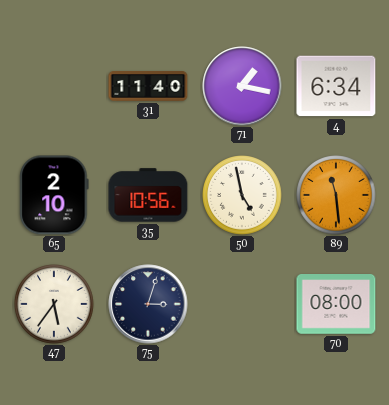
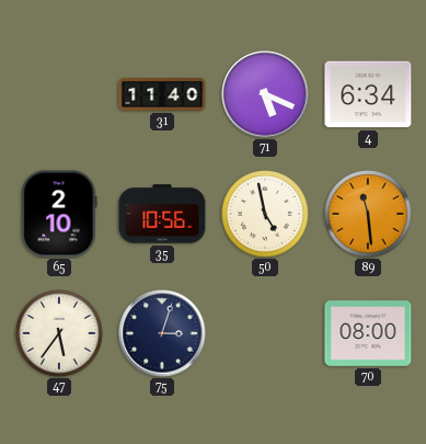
71: 1:17 -> 5:19 (265, 94)
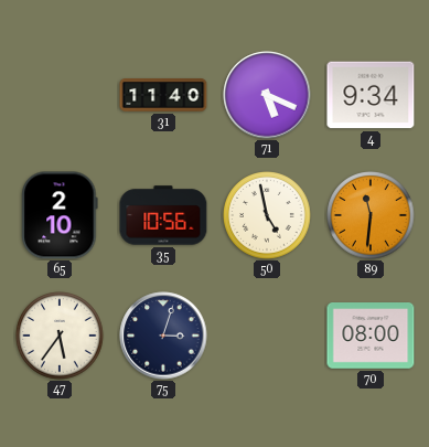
4: 6:34 -> 9:34 (371, 95)
89: 11:29 -> 11:31 (371, 215)
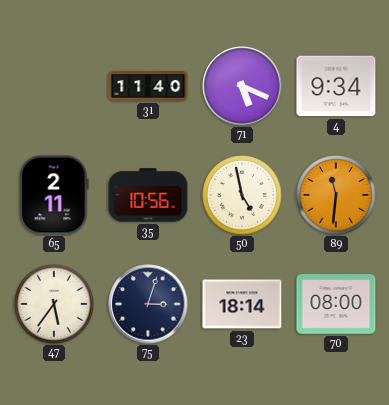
65: 2:10 -> 2:11 (54, 195)
23: none -> 18:14 (242, 304)
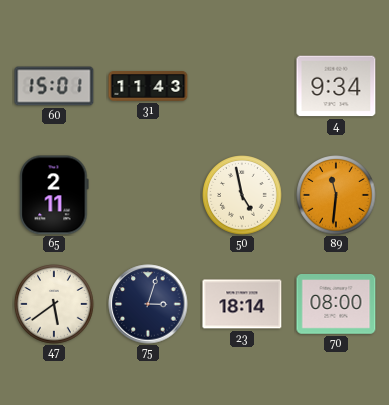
60: none -> 15:01 (54, 86)
31: 11:40 -> 11:43 (148, 86)
71: 5:19 -> none (242, 86)
35: 10:56 -> none (148, 195)
47: 5:36 -> 5:39 (54, 304)
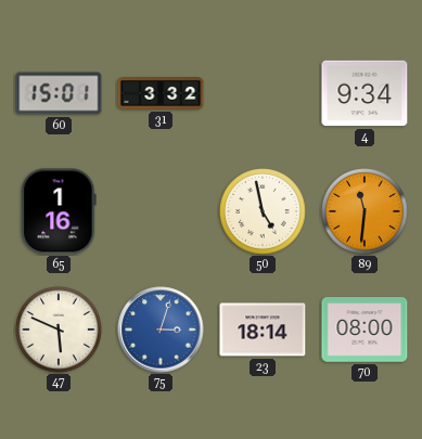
31: 11:43 -> 3:32 (161, 93)
65: 2:11 -> 1:16 (59, 211)
47: 5:39 -> 5:49 (59, 330)
75 dial: navy -> blue (161, 330)
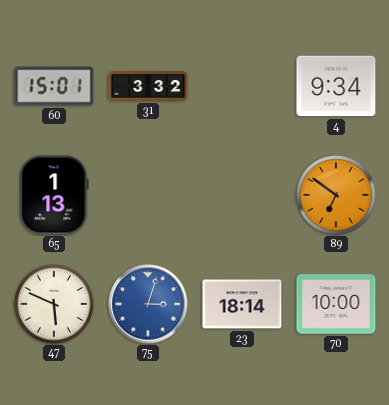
65: 1:16 -> 1:13 (54, 195)
50: 4:58 -> none (263, 211)
89: 11:31 -> 6:51 (336, 195)
70: 08:00 -> 10:00 (336, 305)
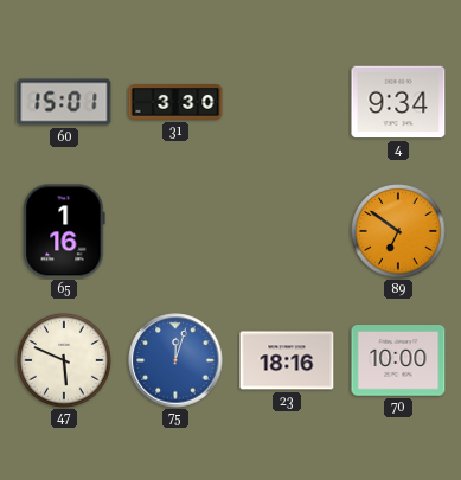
31: 3:32 -> 3:30 (175, 102)
65: 1:13 -> 1:16 (64, 231)
75: 3:03 -> 12:03 (175, 360)
23: 18:14 -> 18:16 (287, 360)
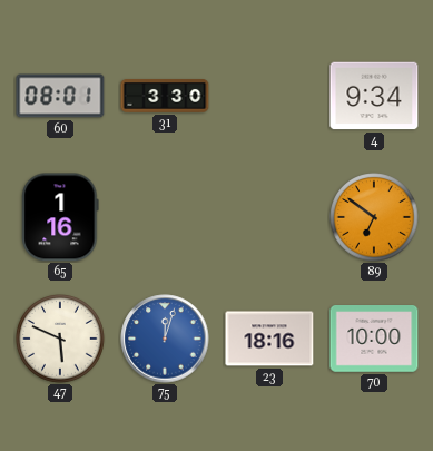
60: 15:01 -> 08:01 (60, 96)
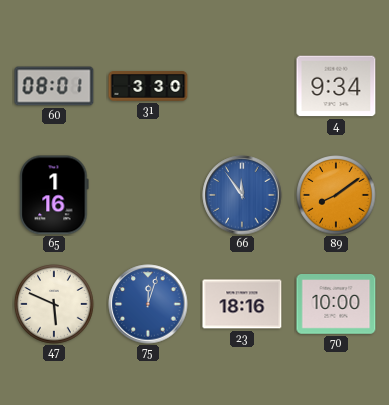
66: none -> 11:54 (242, 195)
89: 6:51 -> 8:09 (336, 195)
